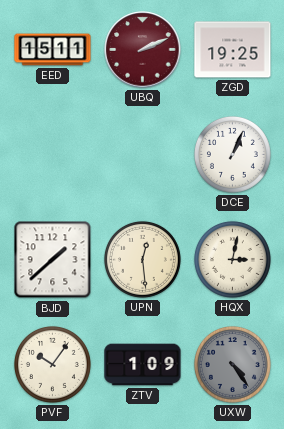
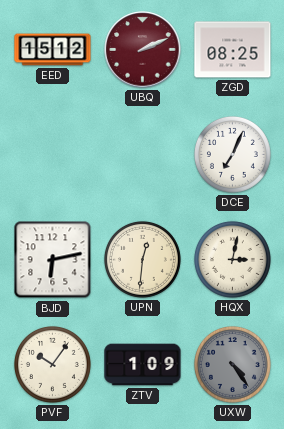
EED: 15:11 -> 15:12 (53, 50)
ZGD: 19:25 -> 08:25 (233, 50)
DCE: 1:04 -> 7:04 (232, 154)
BJD: 1:38 -> 6:13 (53, 260)
UPN: 12:29 -> 12:31 (142, 259)
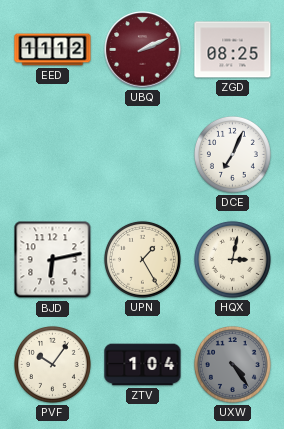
EED: 15:12 -> 11:12 (53, 50)
UPN: 12:31 -> 1:25 (142, 259)
ZTV: 1:09 -> 1:04 (143, 365)
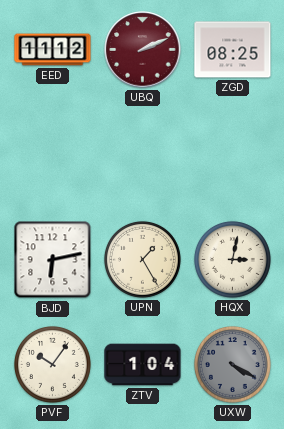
DCE: 7:04 -> none (232, 154)
UXW: 4:24 -> 4:20 (232, 364)
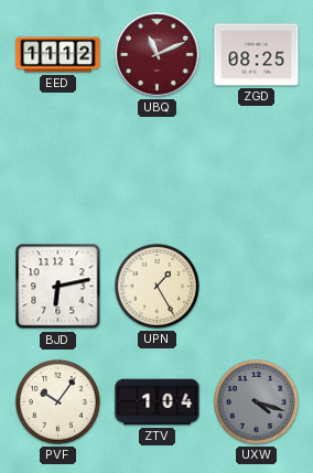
UBQ: 2:11 -> 11:11 (158, 55)
HQX: 3:02 -> none (232, 259)
UXW: 4:20 -> 4:18 (256, 401)
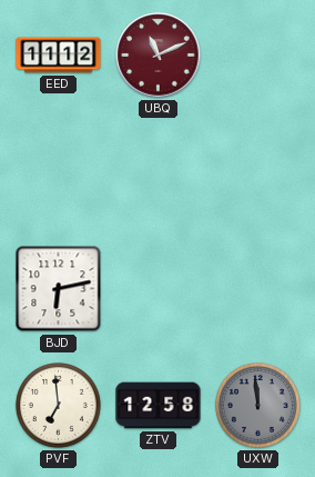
ZGD: 08:25 -> none (257, 55)
UPN: 1:25 -> none (156, 286)
PVF: 10:06 -> 6:59 (58, 405)
ZTV: 1:04 -> 12:58 (159, 406)
UXW: 4:18 -> 11:59 (257, 405)
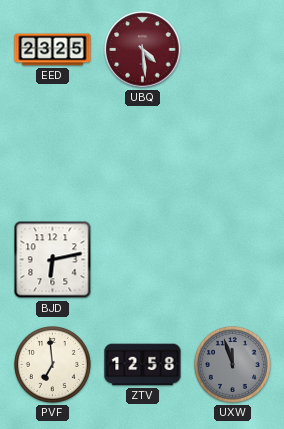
EED: 11:12 -> 23:25 (53, 50)
UBQ: 11:11 -> 4:29 (143, 50)
UXW: 11:59 -> 11:57 (232, 364)
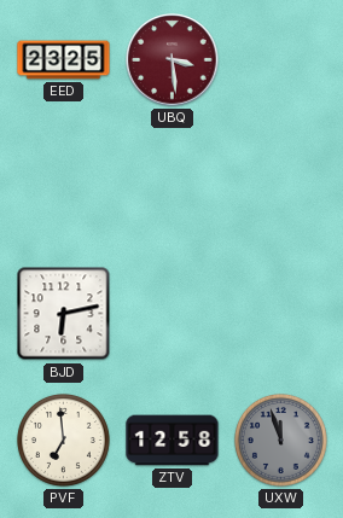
UBQ: 4:29 -> 3:29 (173, 60)
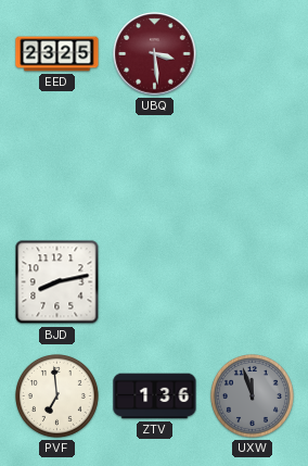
BJD: 6:13 -> 8:13 (57, 282)
ZTV: 12:58 -> 1:36 (155, 396)
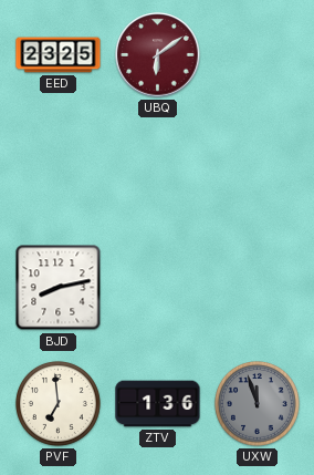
UBQ: 3:29 -> 6:09 (158, 55)
